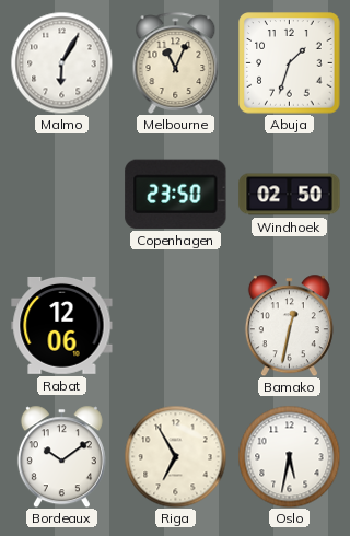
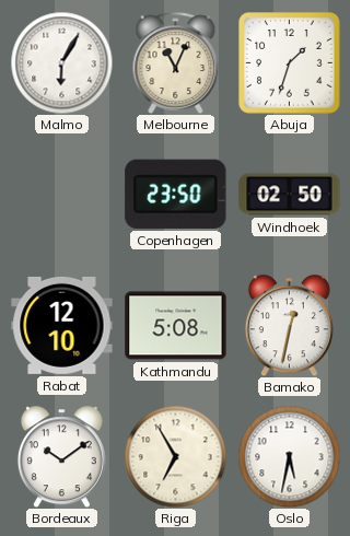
Rabat: 12:06 -> 12:10 (62, 325)
Kathmandu: none -> 5:08 (176, 326)
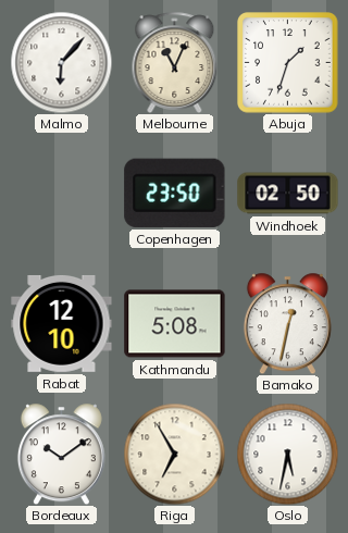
Malmo: 6:05 -> 6:07 (61, 62)
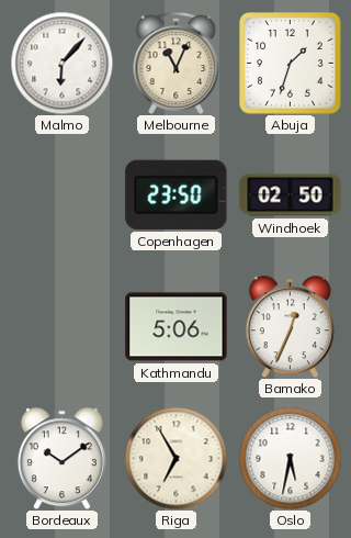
Rabat: 12:10 -> none (62, 323)
Kathmandu: 5:08 -> 5:06 (177, 327)
Bamako: 12:32 -> 12:34 (290, 326)
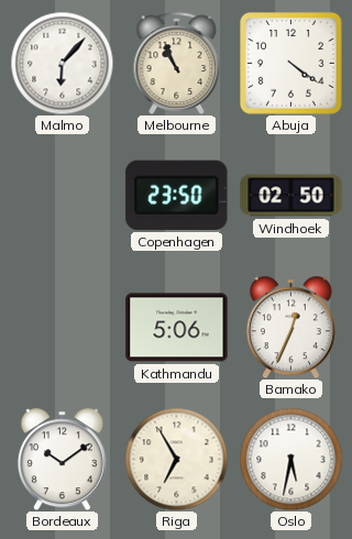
Melbourne: 11:04 -> 10:56 (177, 63)
Abuja: 1:33 -> 4:21 (291, 64)
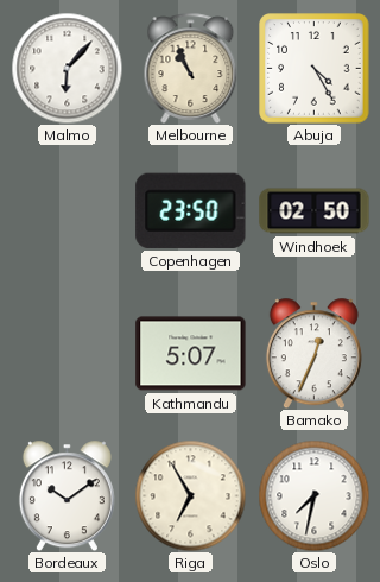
Abuja: 4:21 -> 4:25 (315, 69)
Kathmandu: 5:06 -> 5:07 (191, 354)
Oslo: 5:32 -> 7:32 (313, 495)
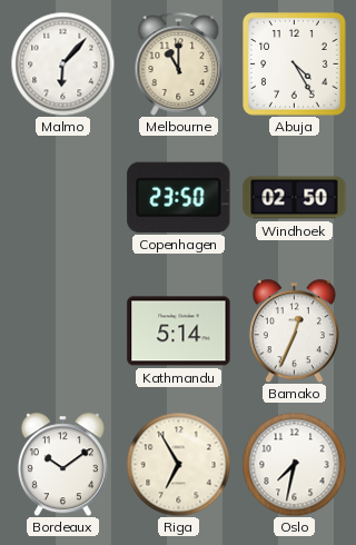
Melbourne: 10:56 -> 11:00 (179, 63)
Kathmandu: 5:07 -> 5:14 (179, 331)
